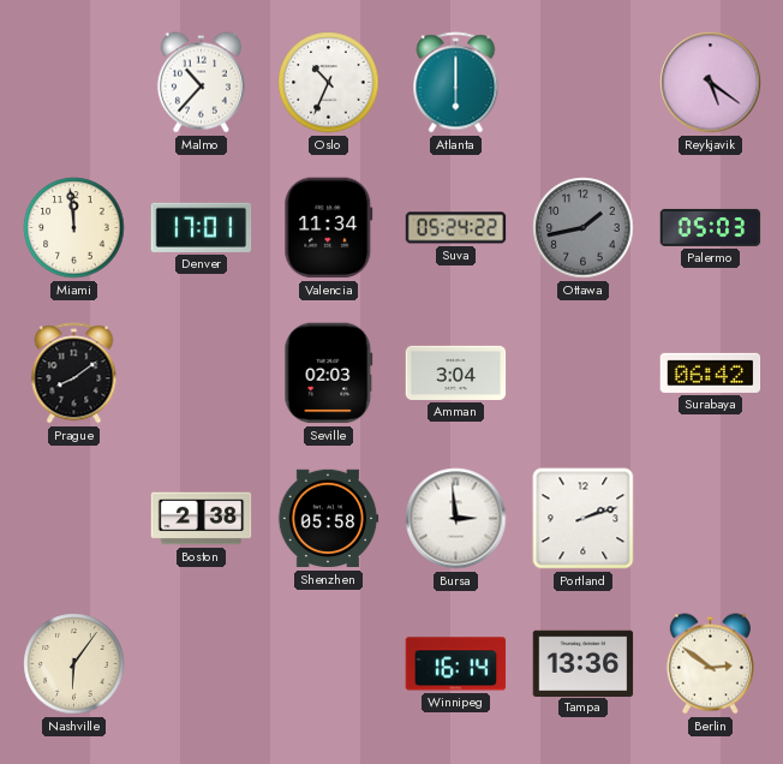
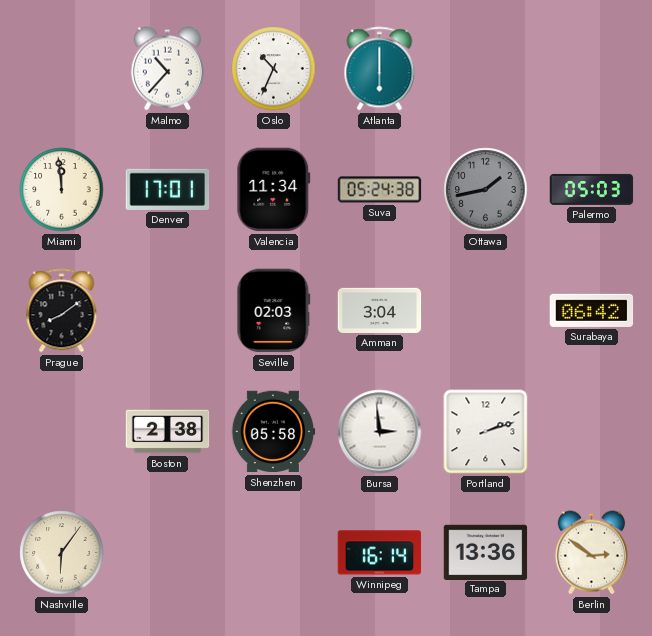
Reykjavik: 5:21 -> none (711, 83)
Suva: 05:24:22 -> 05:24:38 (380, 190)
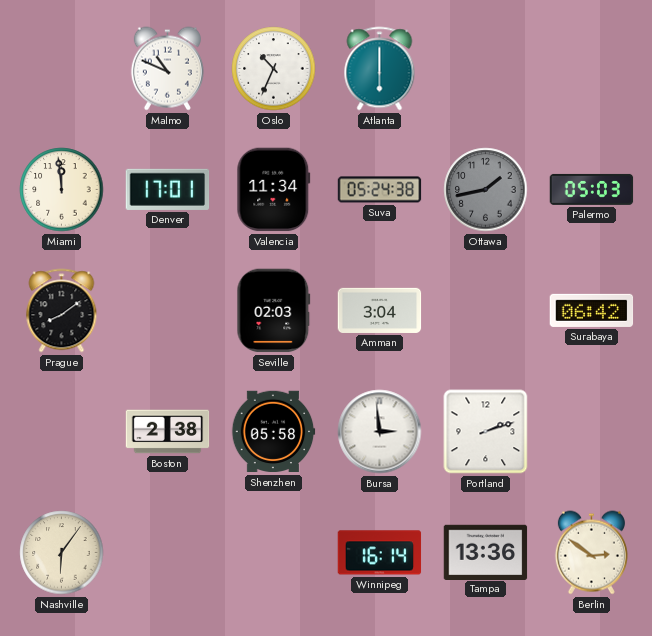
Malmo: 10:37 -> 10:49 (167, 69)
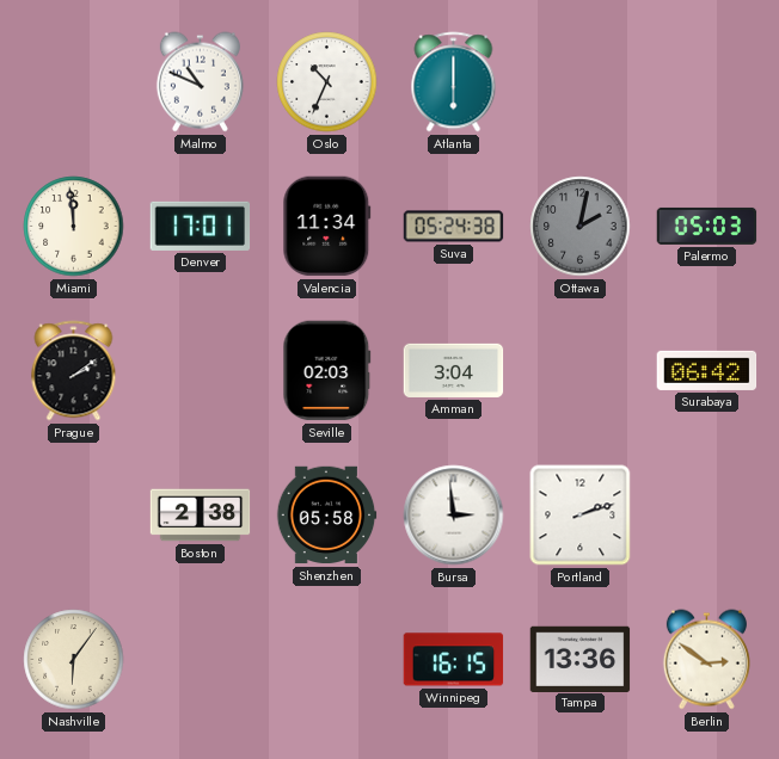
Ottawa: 1:43 -> 2:02 (581, 227)
Prague: 8:09 -> 2:09 (74, 371)
Winnipeg: 16:14 -> 16:15 (454, 660)
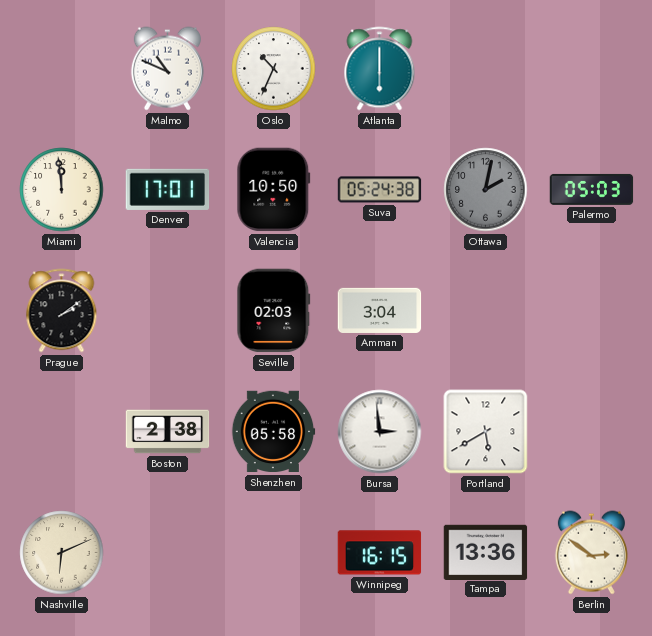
Valencia: 11:34 -> 10:50 (274, 190)
Surabaya: 06:42 -> none (707, 370)
Portland: 2:12 -> 5:40 (486, 432)
Nashville: 6:06 -> 6:11 (62, 553)
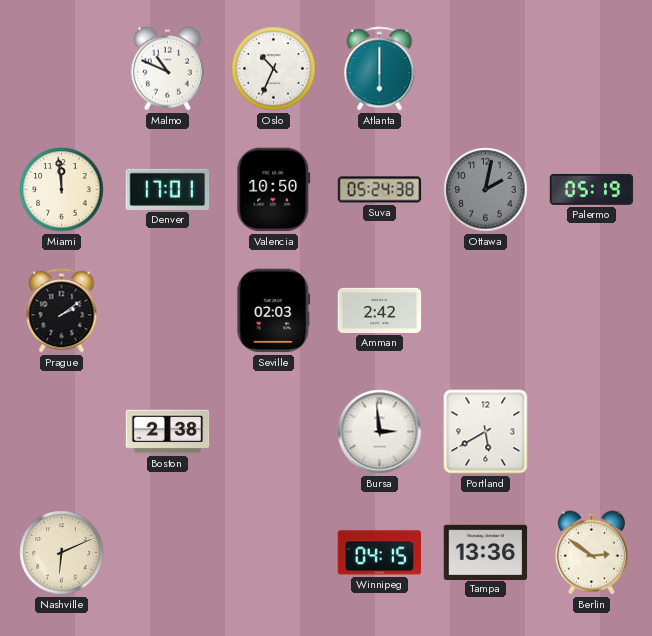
Palermo: 05:03 -> 05:19 (592, 189)
Amman: 3:04 -> 2:42 (380, 310)
Shenzhen: 05:58 -> none (273, 432)
Winnipeg: 16:15 -> 04:15 (380, 553)
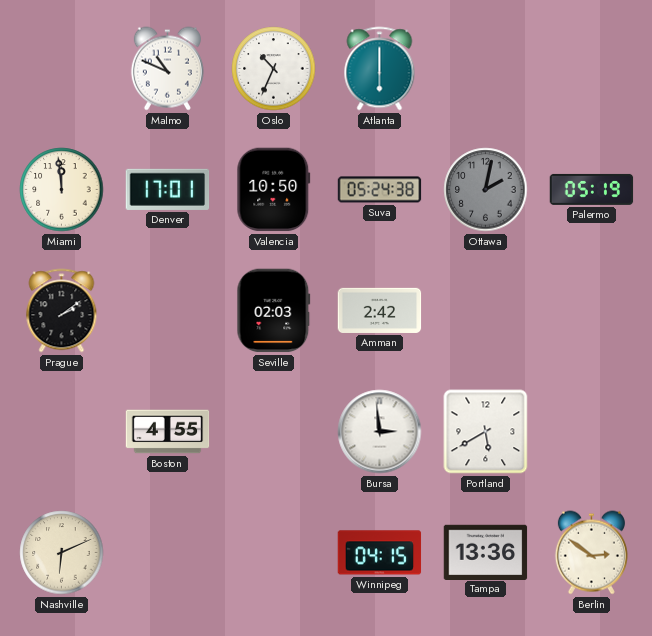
Boston: 2:38 -> 4:55 (168, 432)
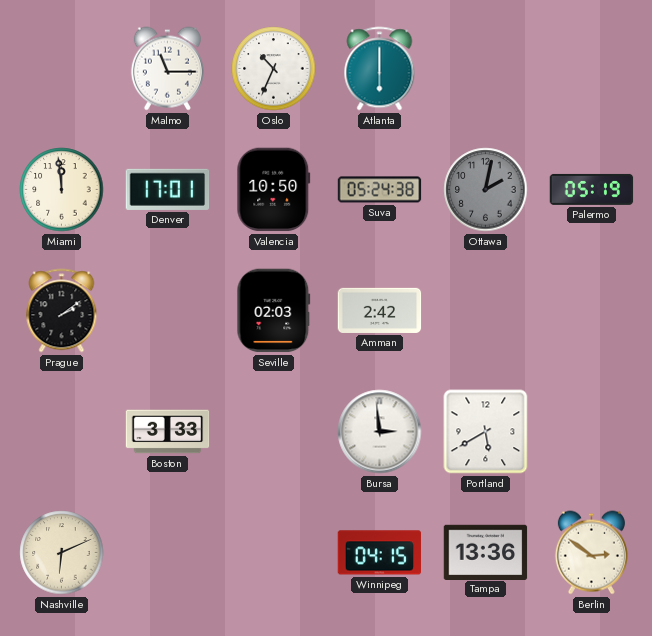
Malmo: 10:49 -> 11:15 (167, 69)
Boston: 4:55 -> 3:33 (168, 432)
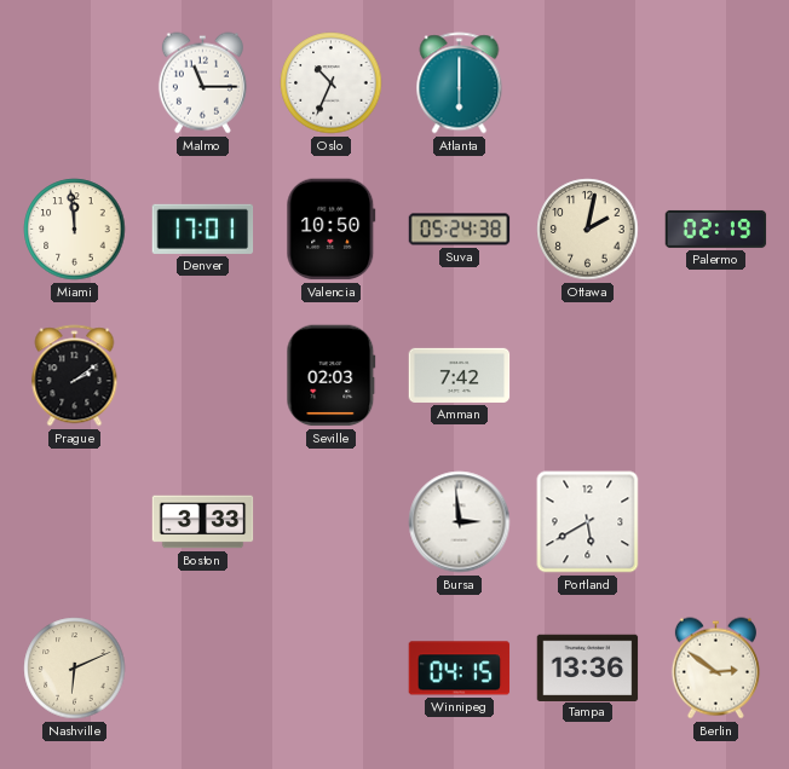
Ottawa dial: grey -> cream (588, 230)
Palermo: 05:19 -> 02:19 (716, 229)
Amman: 2:42 -> 7:42 (460, 375)
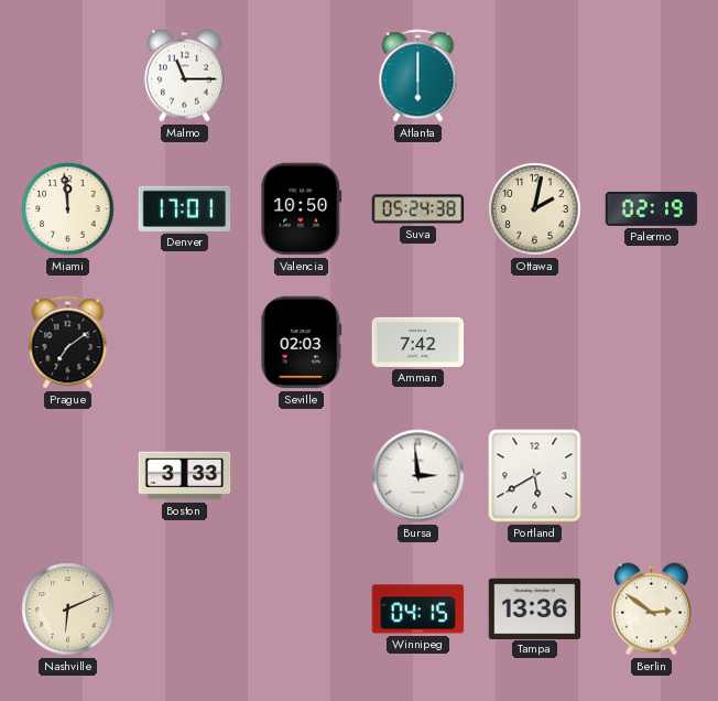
Oslo: 10:34 -> none (332, 83)
Prague: 2:09 -> 7:09 (68, 343)
